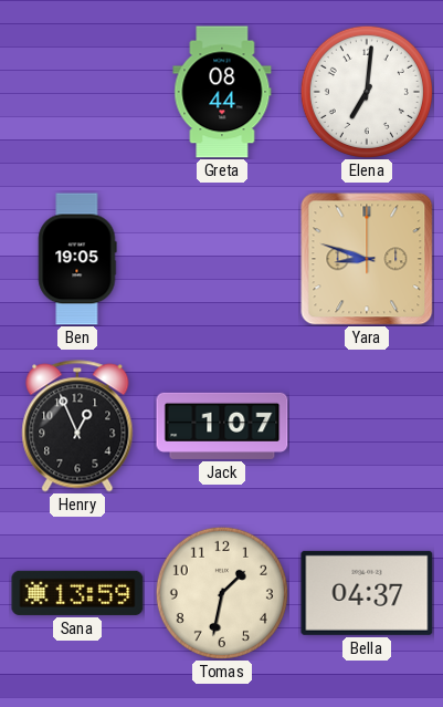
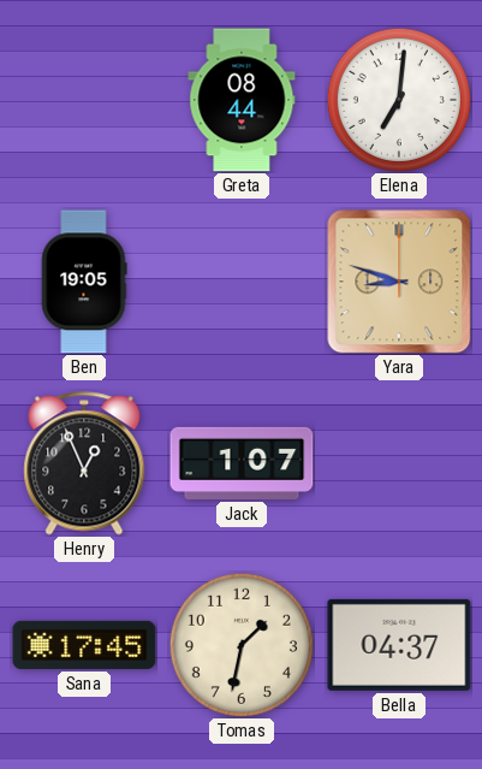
Sana: 13:59 -> 17:45 (84, 645)
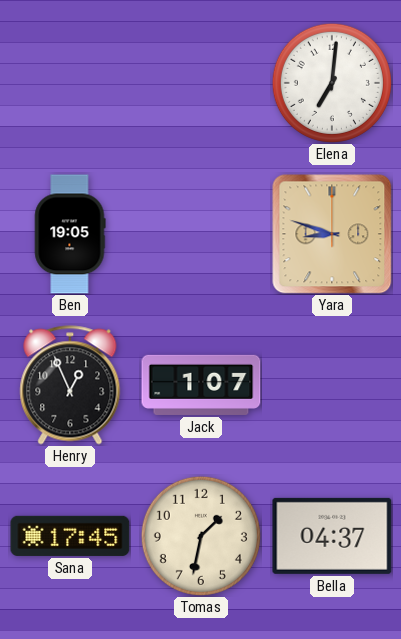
Greta: 08:44 -> none (242, 100)
